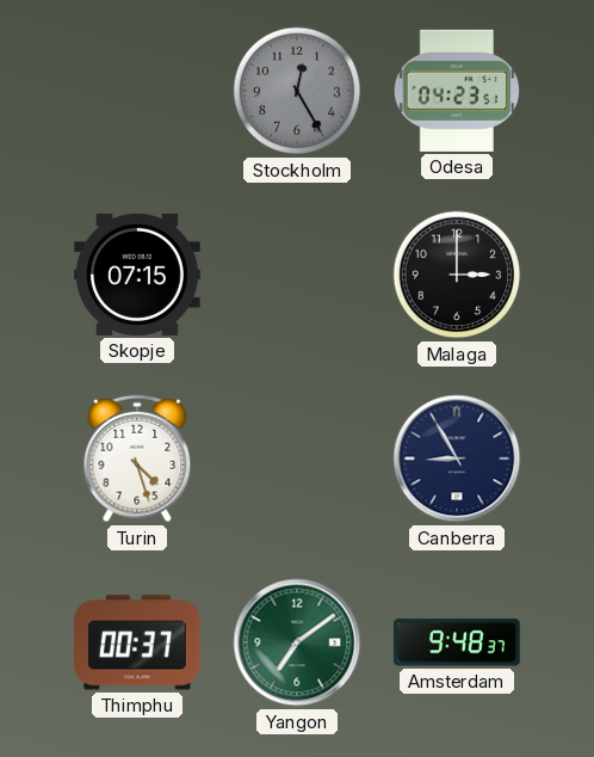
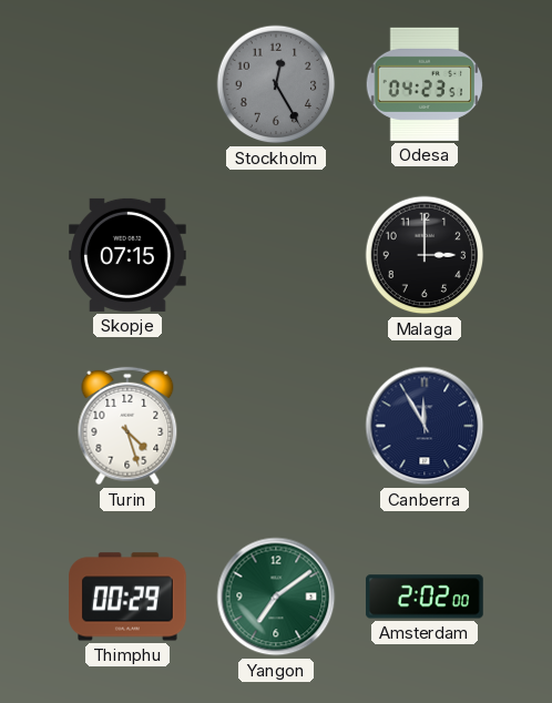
Canberra: 8:55 -> 11:55 (425, 426)
Thimphu: 00:37 -> 00:29 (129, 597)
Amsterdam: 9:48 -> 2:02 (425, 597)
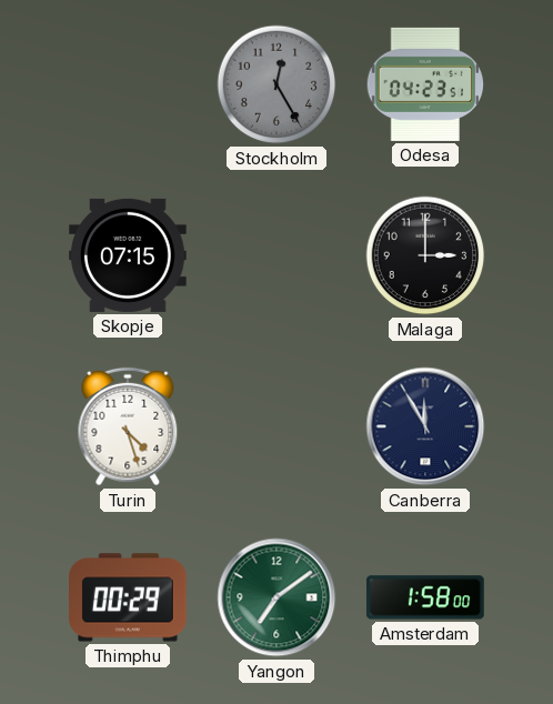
Amsterdam: 2:02 -> 1:58 (425, 597)
